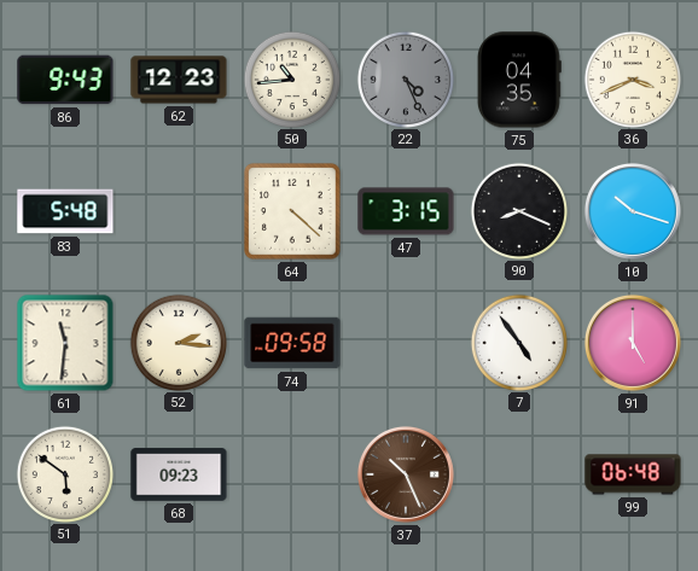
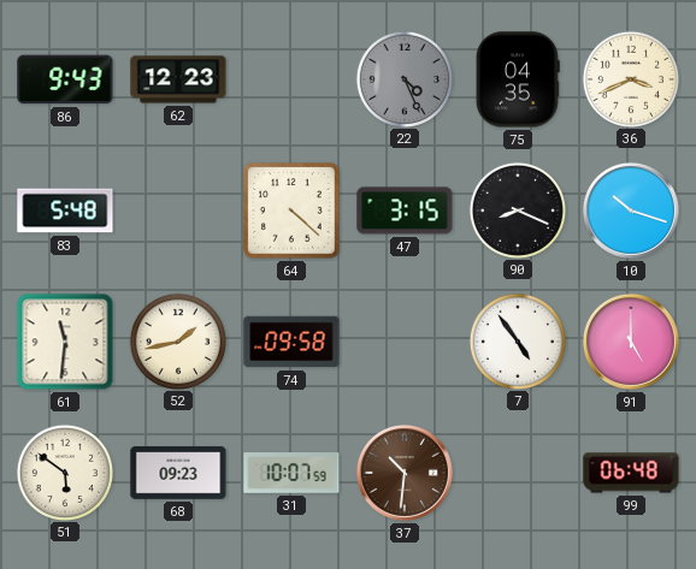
50: 10:44 -> none (291, 78)
52: 2:16 -> 1:43 (177, 340)
31: none -> 10:07 (291, 474)
37: 10:26 -> 10:31 (405, 473)
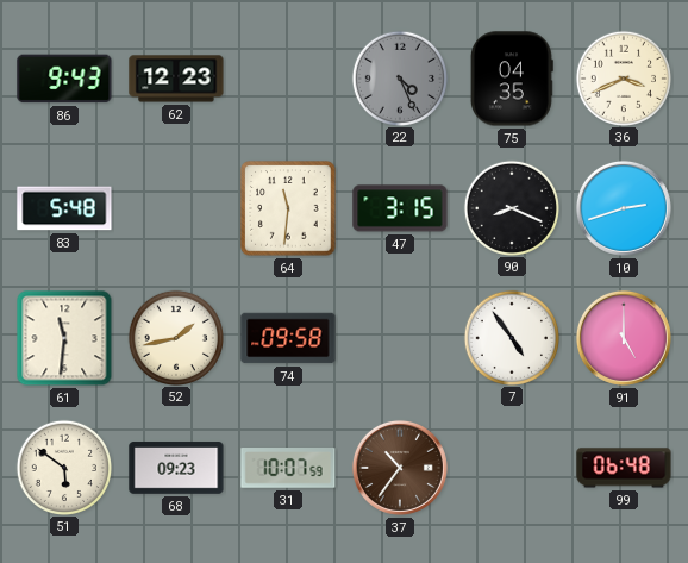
64: 4:22 -> 11:31 (288, 208)
10: 10:18 -> 2:42 (624, 208)
37: 10:31 -> 10:36 (400, 468)
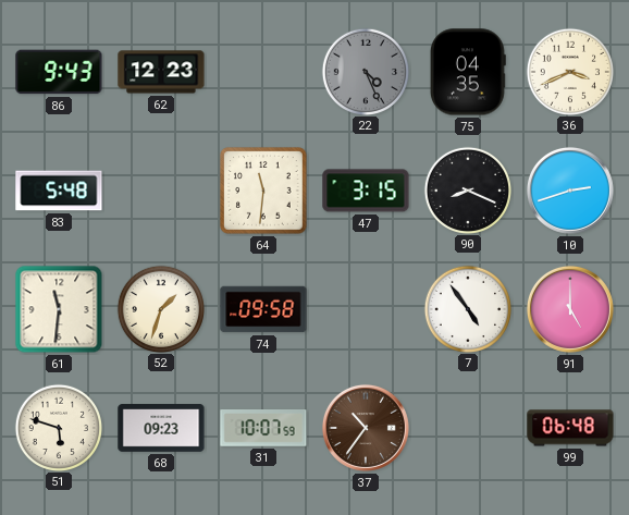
52: 1:43 -> 1:33 (160, 308)
51: 5:51 -> 5:48 (58, 427)
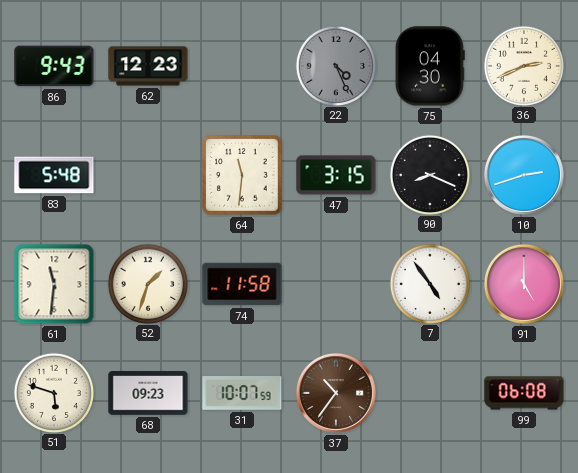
75: 04:35 -> 04:30 (430, 66)
36: 3:41 -> 2:41 (523, 65)
74: 09:58 -> 11:58 (242, 284)
99: 06:48 -> 06:08 (524, 393)
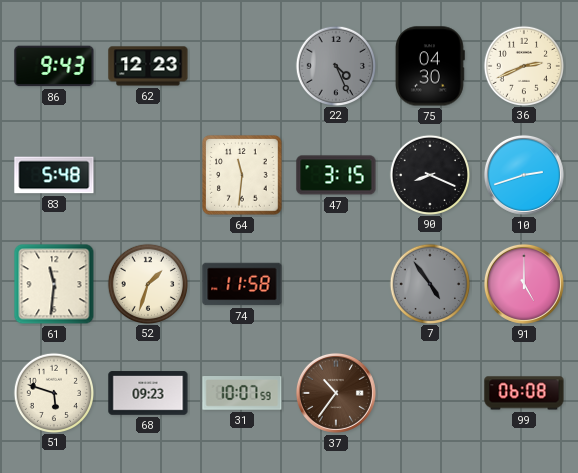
7 dial: white -> grey (429, 283)
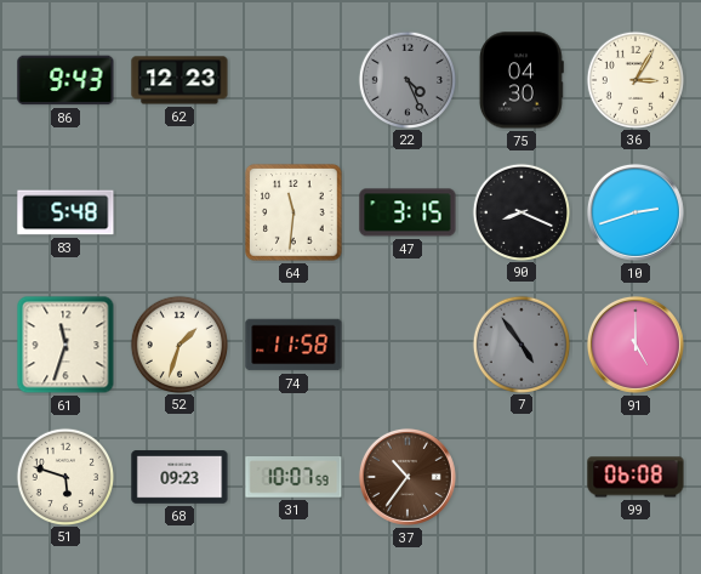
36: 2:41 -> 3:05 (634, 79)
61: 11:31 -> 11:33 (65, 345)
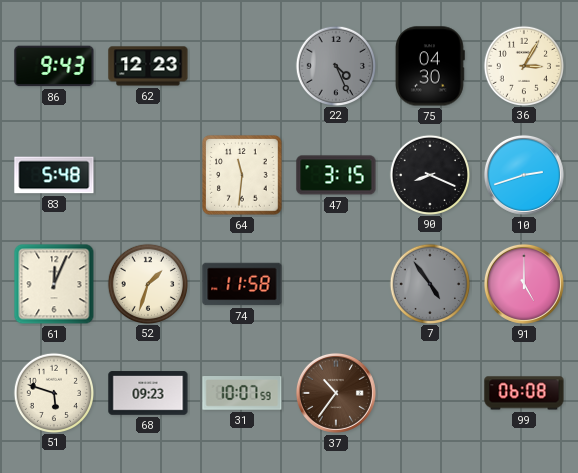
61: 11:33 -> 12:04 (54, 284)
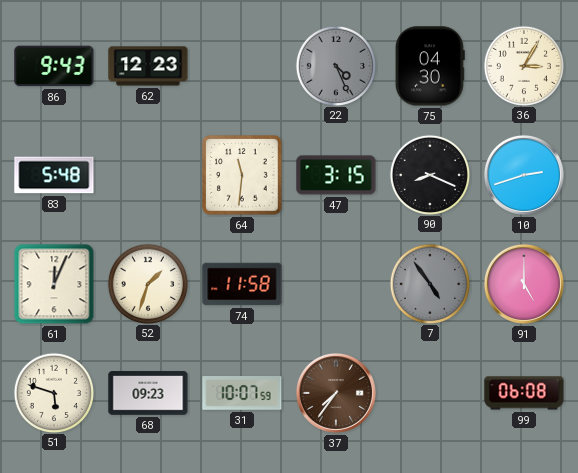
37: 10:36 -> 7:36 (336, 393)
